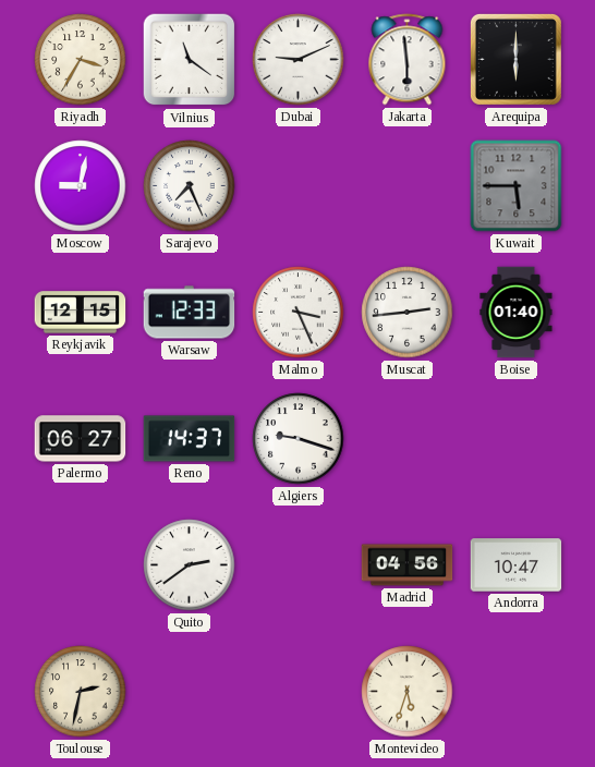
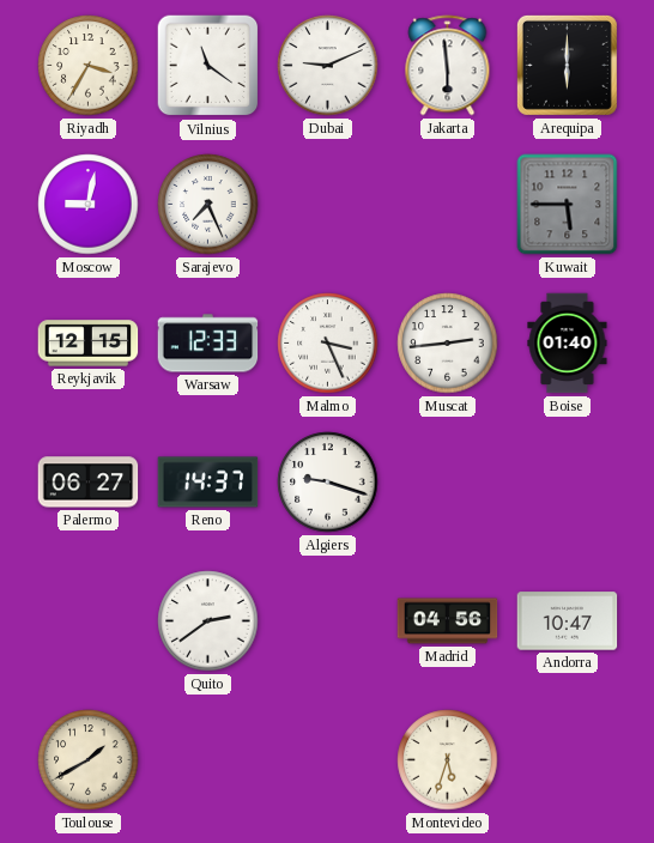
Toulouse: 2:32 -> 1:40 (89, 760)
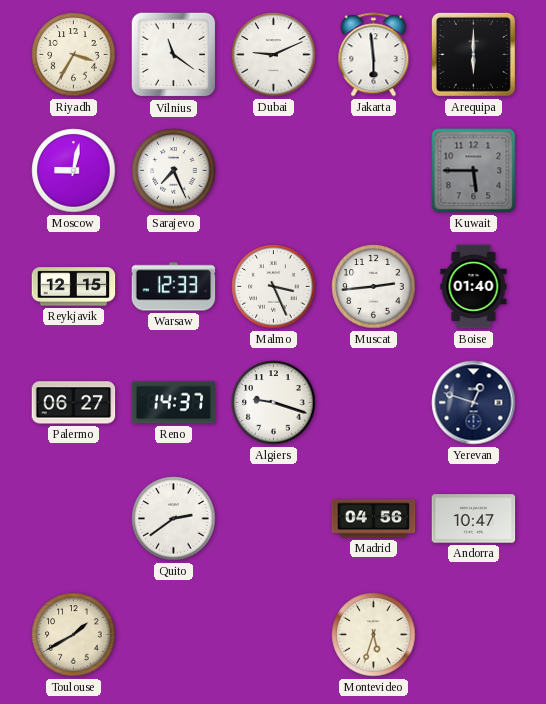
Yerevan: none -> 12:48 (474, 403)
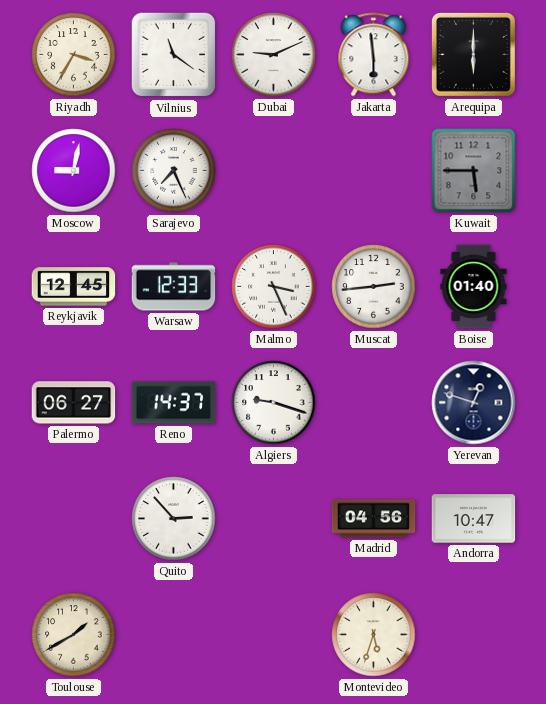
Reykjavik: 12:15 -> 12:45 (74, 287)
Quito: 2:39 -> 2:53 (174, 519)
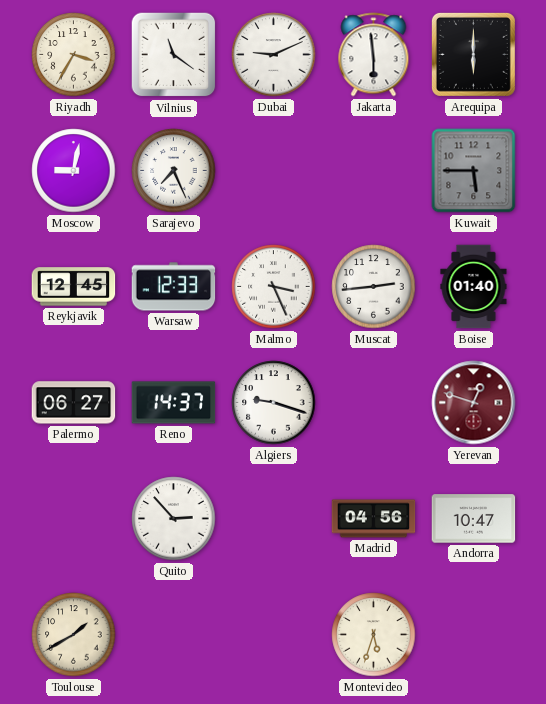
Yerevan dial: navy -> burgundy (474, 403)
